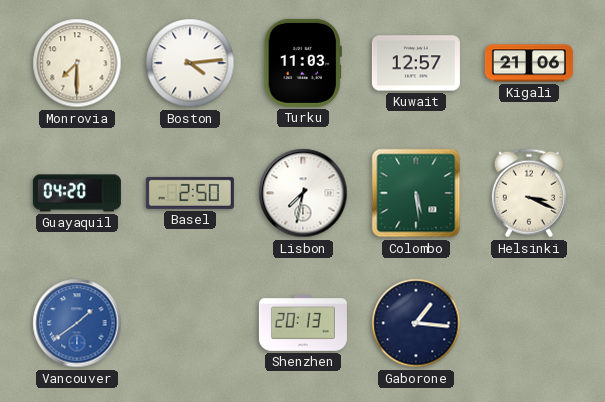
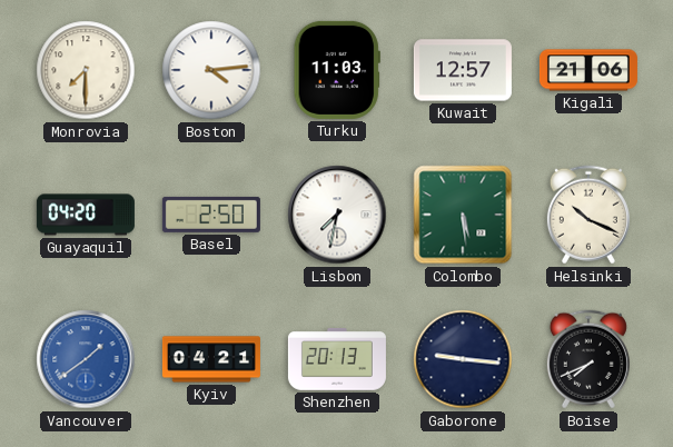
Helsinki: 3:19 -> 10:19 (588, 215)
Kyiv: none -> 04:21 (211, 359)
Gaborone: 1:16 -> 9:16 (463, 359)
Boise: none -> 7:41 (588, 359)
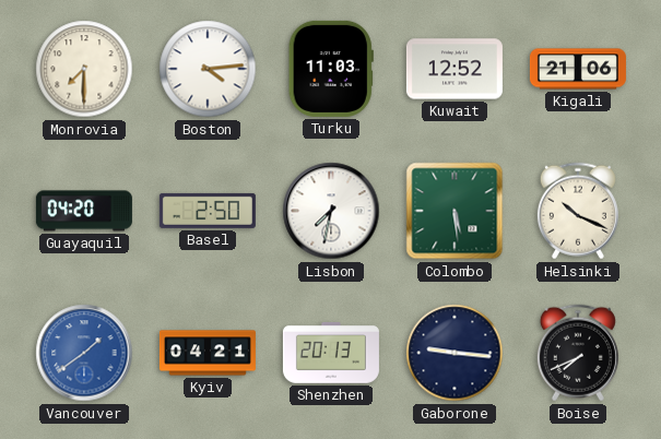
Kuwait: 12:57 -> 12:52 (455, 69)
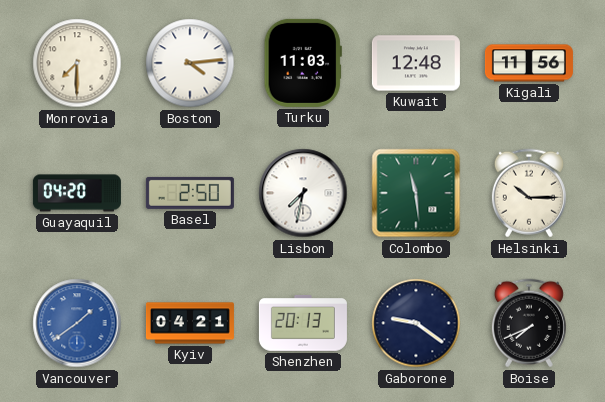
Kuwait: 12:52 -> 12:48 (416, 63)
Kigali: 21:06 -> 11:56 (529, 63)
Colombo: 5:29 -> 11:29 (416, 193)
Helsinki: 10:19 -> 10:15 (529, 193)
Gaborone: 9:16 -> 9:21 (416, 323)
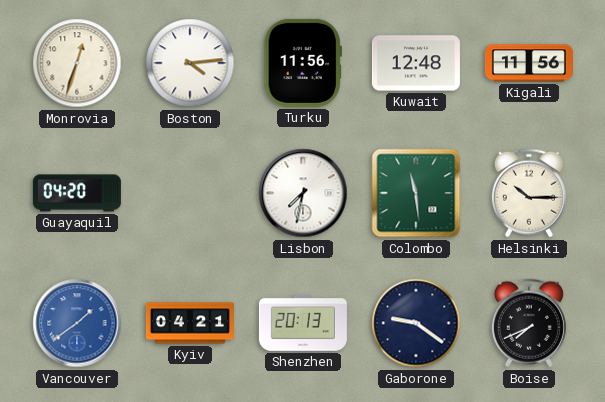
Monrovia: 7:30 -> 12:33 (77, 63)
Turku: 11:03 -> 11:56 (303, 63)
Basel: 2:50 -> none (190, 193)
